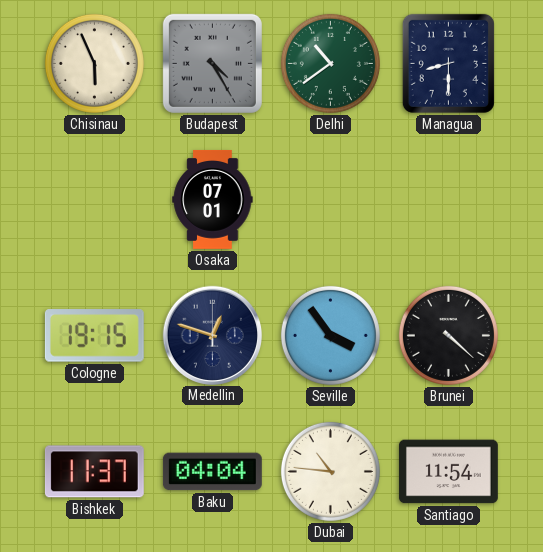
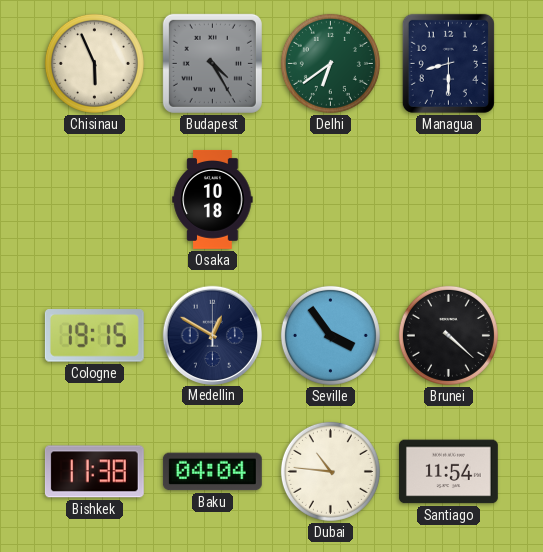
Delhi: 10:39 -> 6:39 (330, 63)
Osaka: 07:01 -> 10:18 (213, 199)
Medellin: 12:48 -> 12:50 (212, 335)
Bishkek: 11:37 -> 11:38 (94, 472)
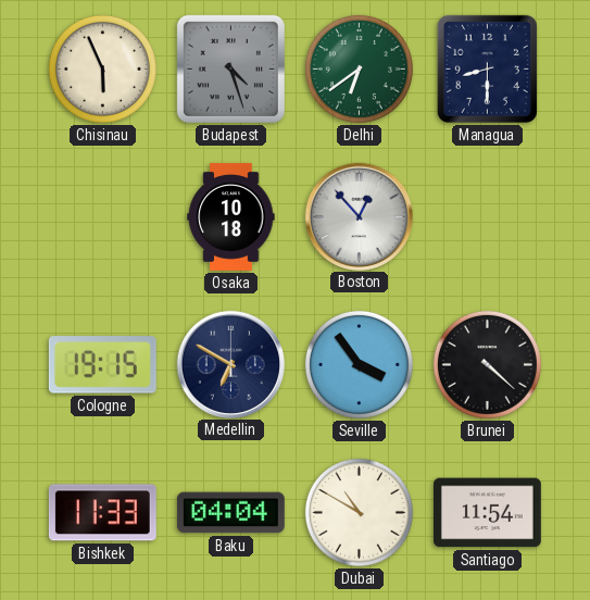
Budapest: 4:25 -> 4:27 (230, 68)
Boston: none -> 12:53 (359, 216)
Medellin: 12:50 -> 6:50 (230, 364)
Bishkek: 11:38 -> 11:33 (102, 513)
Dubai: 10:46 -> 10:50 (359, 512)
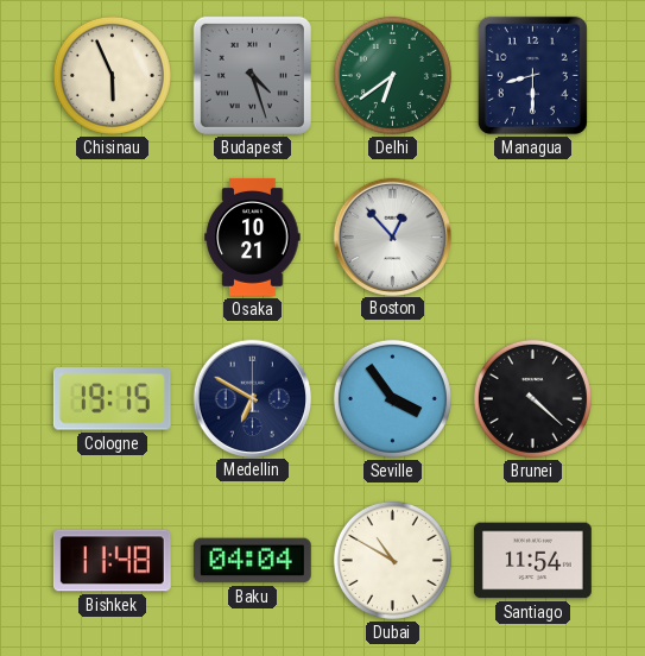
Osaka: 10:18 -> 10:21 (253, 236)
Bishkek: 11:33 -> 11:48 (112, 561)
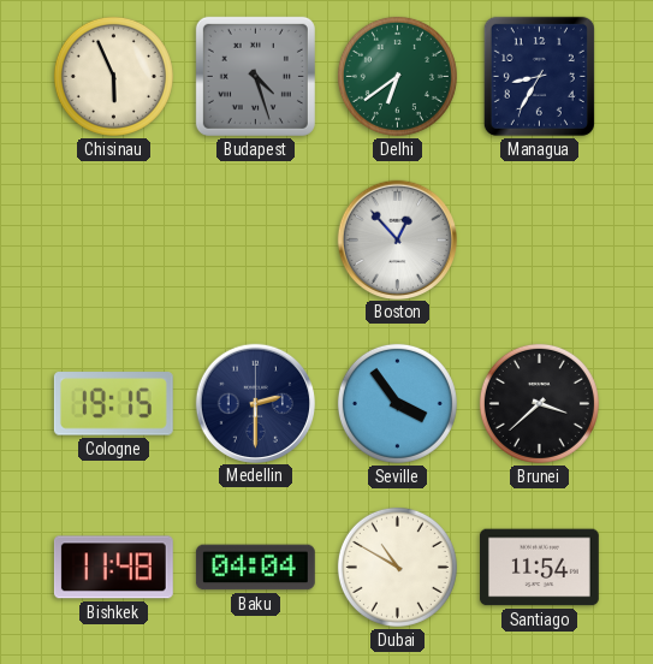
Managua: 8:30 -> 8:35 (539, 76)
Osaka: 10:21 -> none (253, 236)
Medellin: 6:50 -> 2:30 (255, 403)
Brunei: 4:22 -> 3:38 (539, 403)
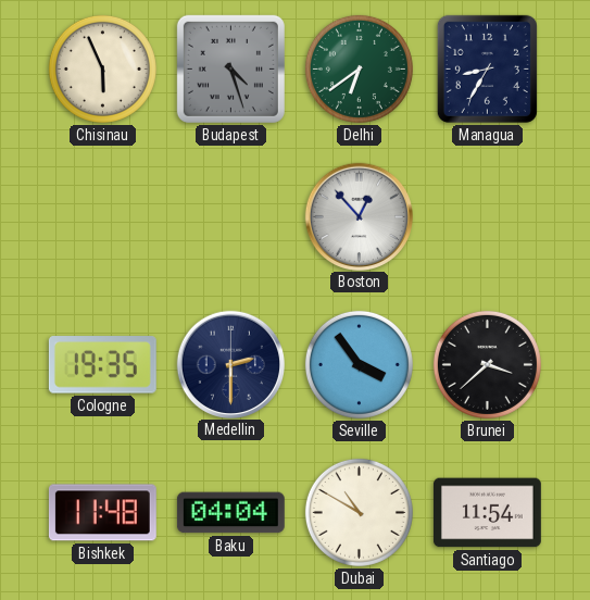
Cologne: 19:15 -> 19:35 (102, 365)
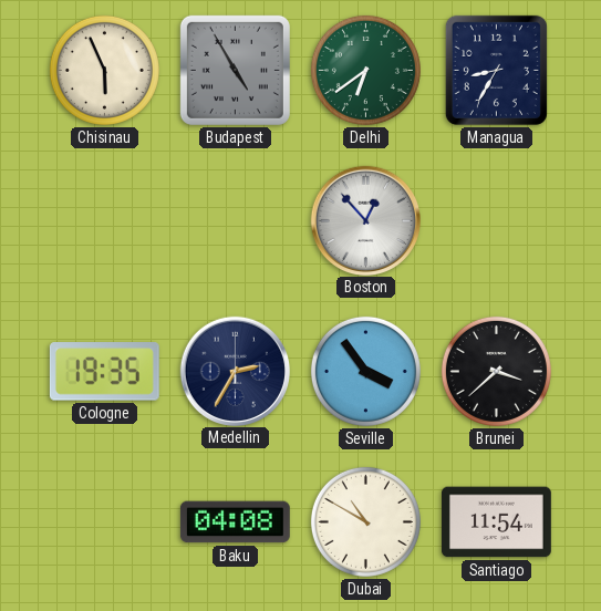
Budapest: 4:27 -> 4:55 (235, 70)
Medellin: 2:30 -> 2:35 (235, 371)
Bishkek: 11:48 -> none (102, 513)
Baku: 04:04 -> 04:08 (235, 522)
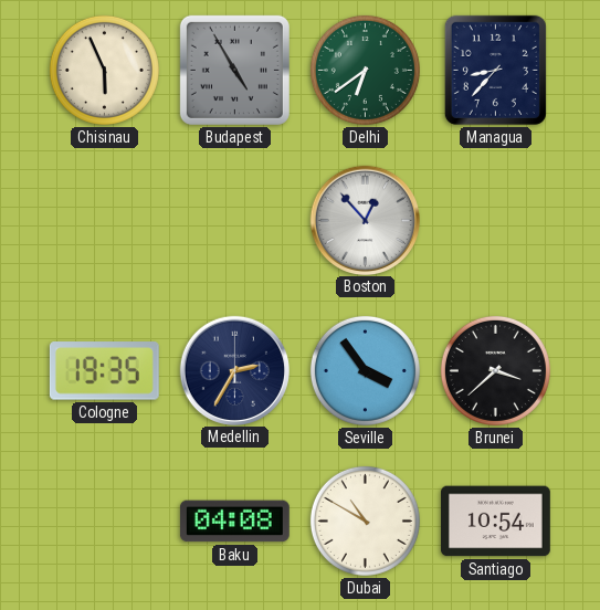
Managua: 8:35 -> 8:37 (495, 70)
Santiago: 11:54 -> 10:54 (495, 522)
